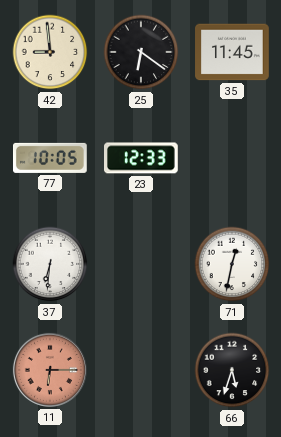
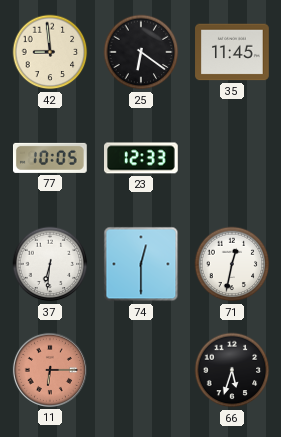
74: none -> 12:30 (141, 264)
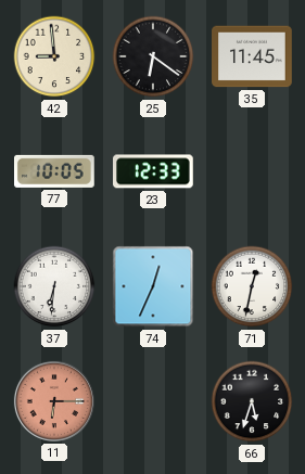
74: 12:30 -> 12:34 (153, 286)
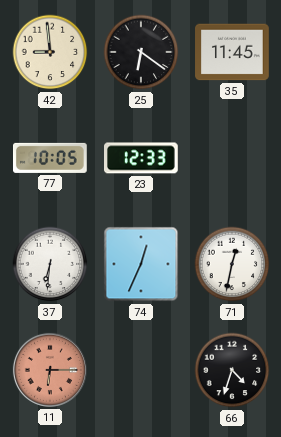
66: 5:33 -> 4:33 (232, 370)
